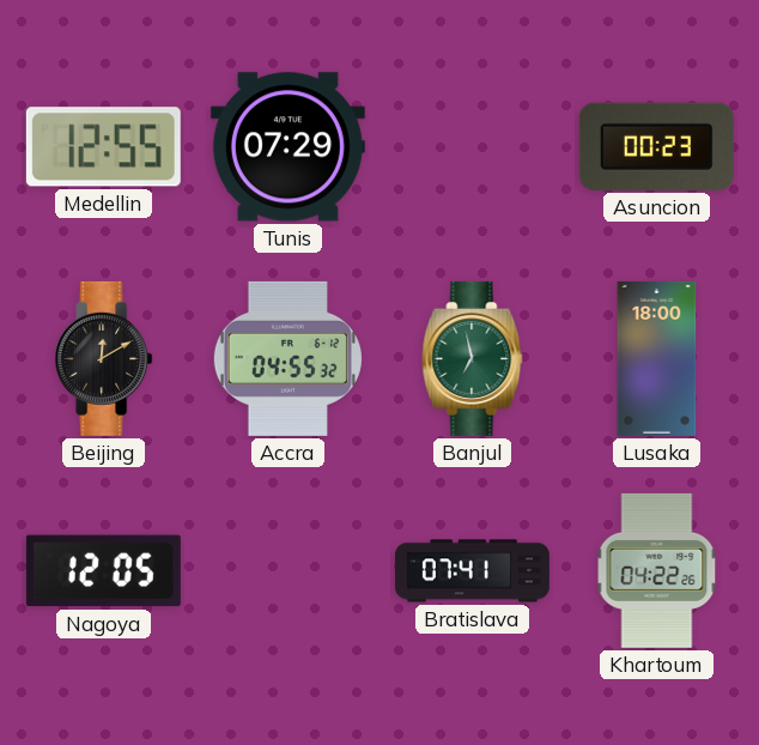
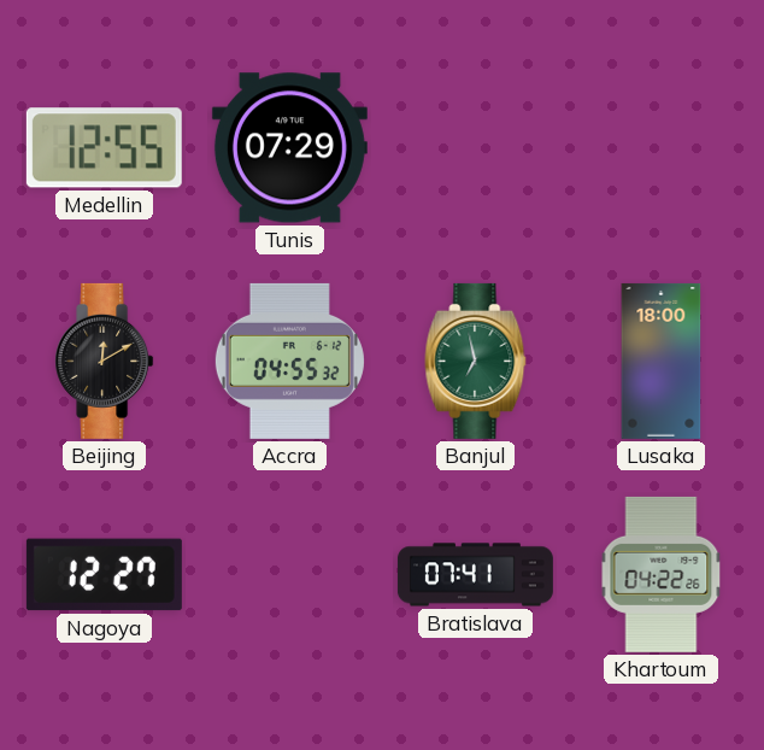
Asuncion: 00:23 -> none (656, 146)
Nagoya: 12:05 -> 12:27 (104, 575)
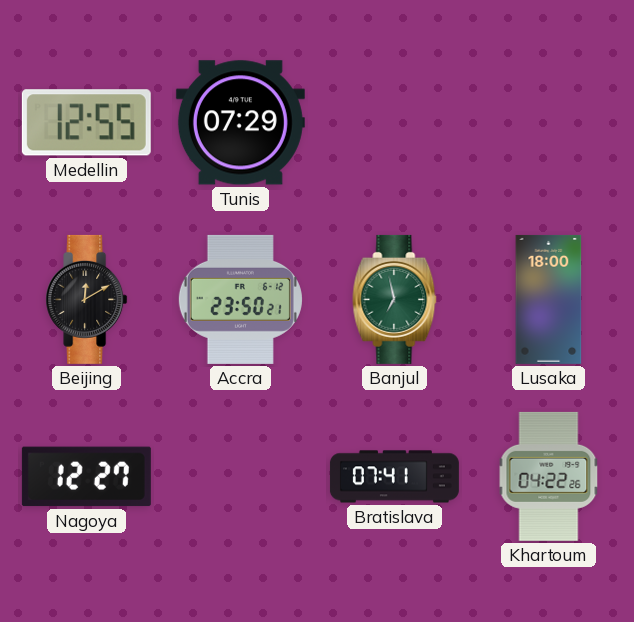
Accra: 04:55 -> 23:50 (240, 299)
